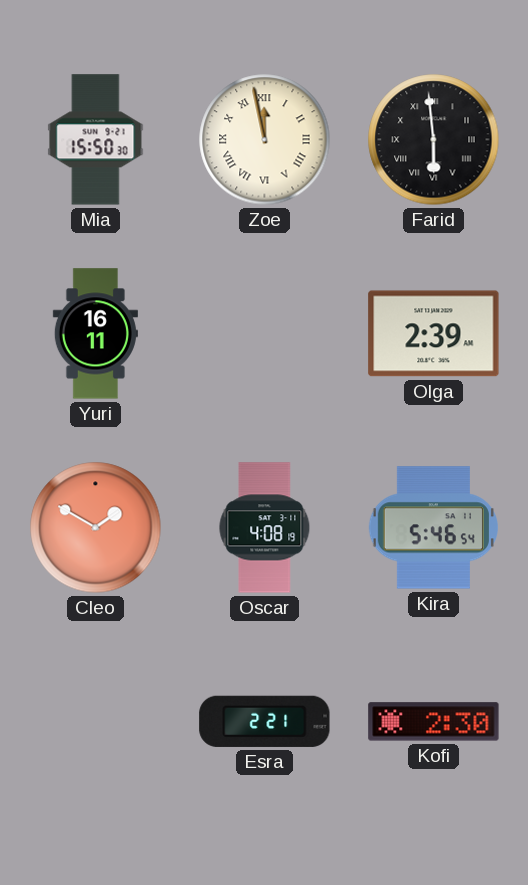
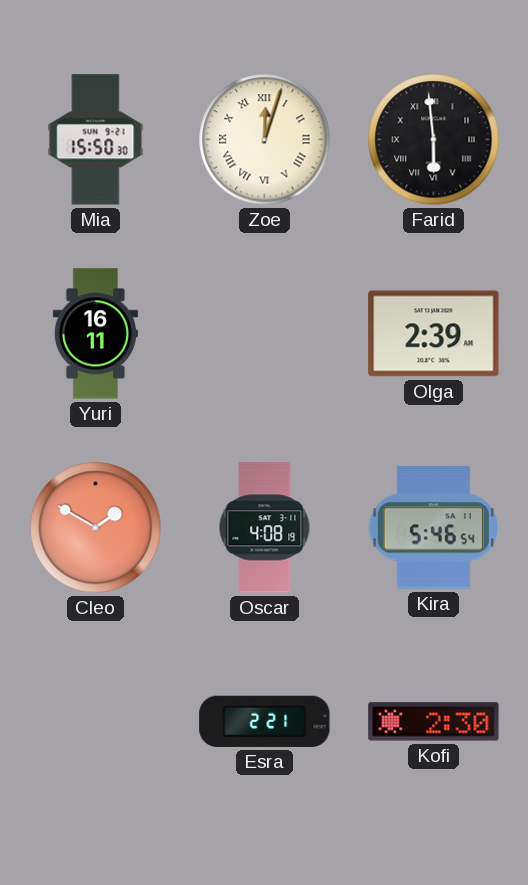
Zoe: 11:58 -> 12:03 (265, 140)
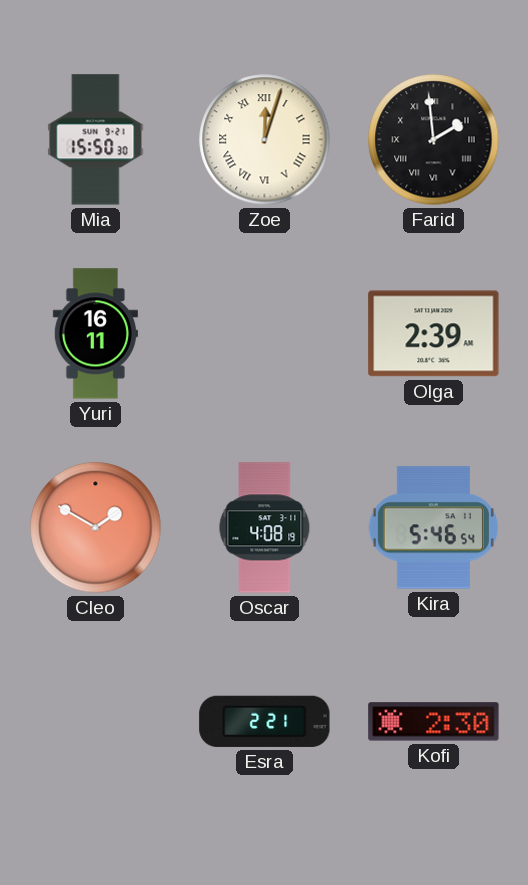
Farid: 5:59 -> 1:59 (434, 140)
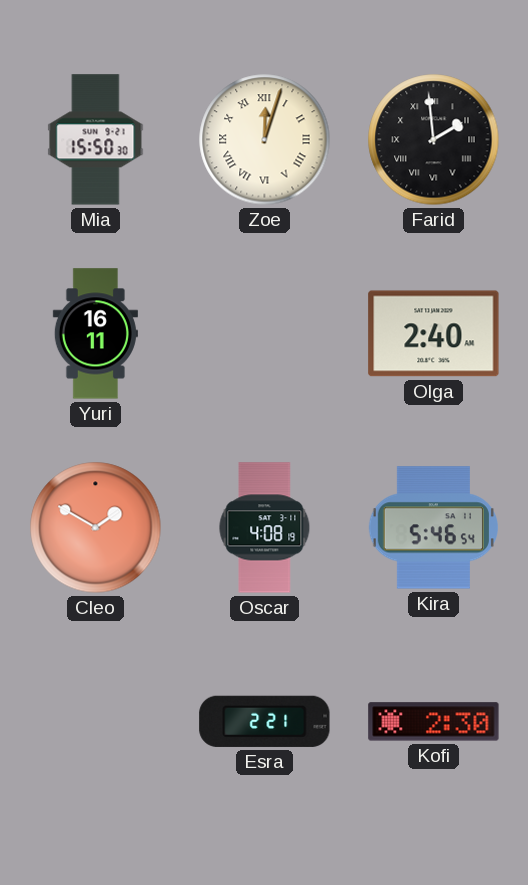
Olga: 2:39 -> 2:40 (434, 334)
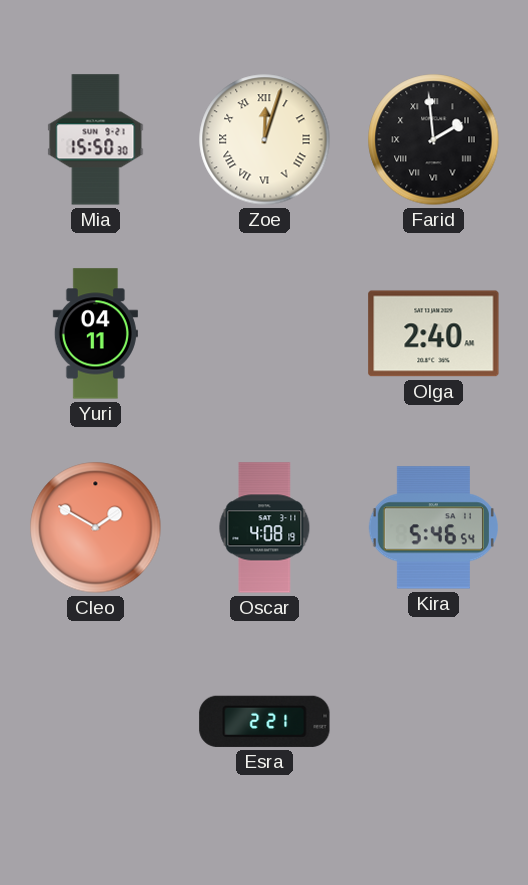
Yuri: 16:11 -> 04:11 (95, 334)
Kofi: 2:30 -> none (434, 722)
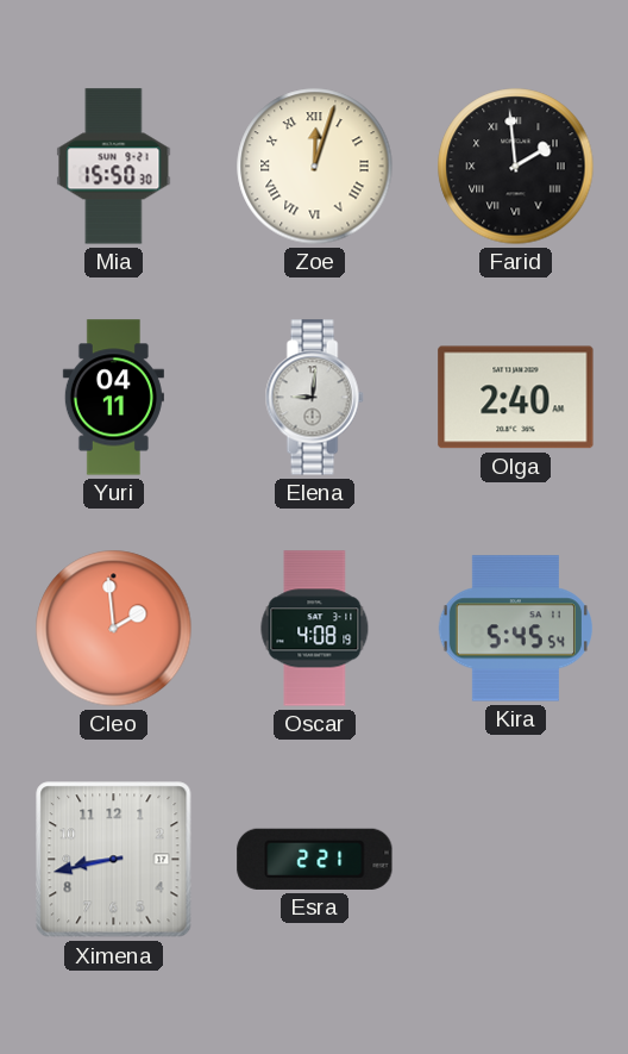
Elena: none -> 9:01 (314, 398)
Cleo: 1:50 -> 1:59 (114, 629)
Kira: 5:46 -> 5:45 (515, 629)
Ximena: none -> 8:43 (114, 860)
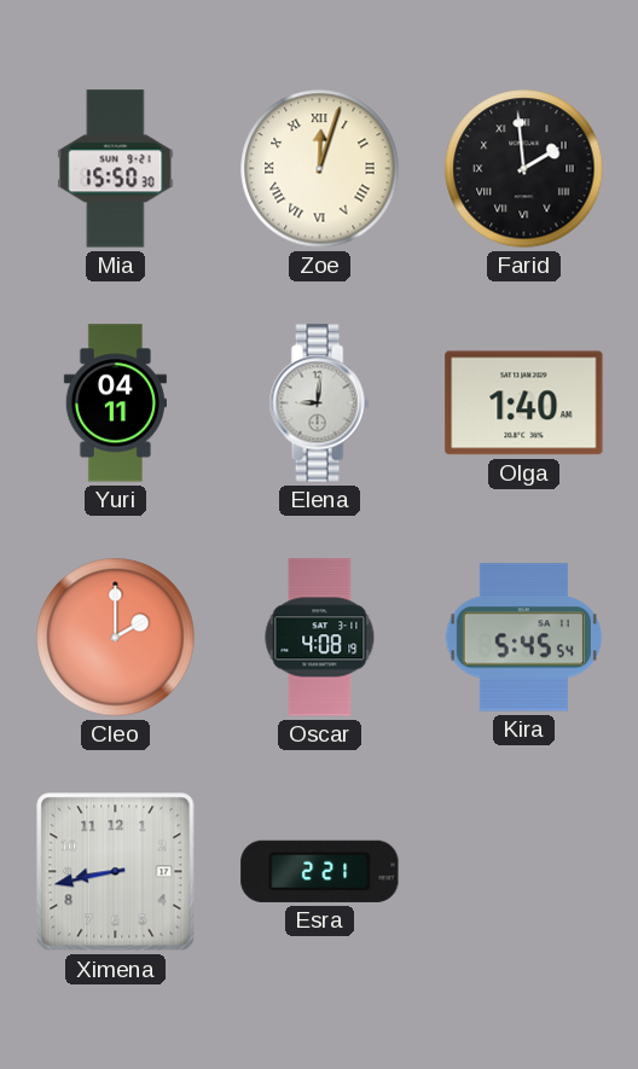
Olga: 2:40 -> 1:40 (524, 403)
Cleo: 1:59 -> 2:00 (116, 638)
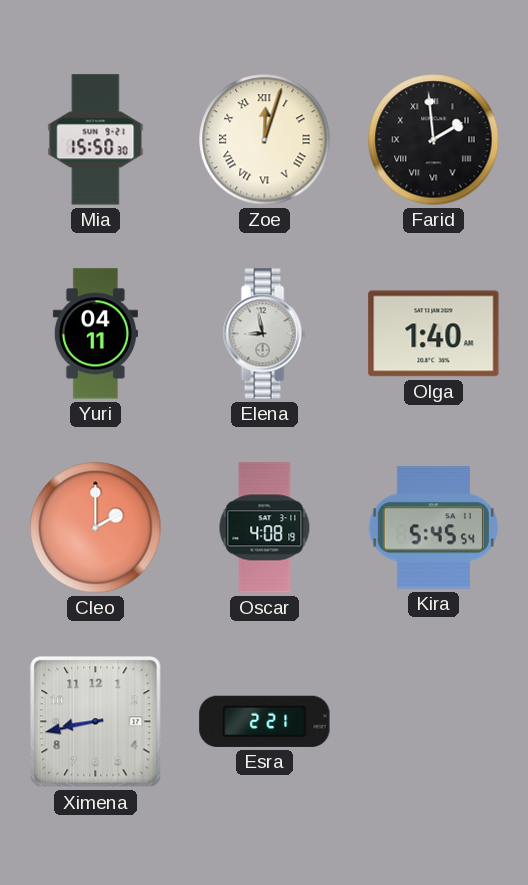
Elena: 9:01 -> 8:58 (264, 334)
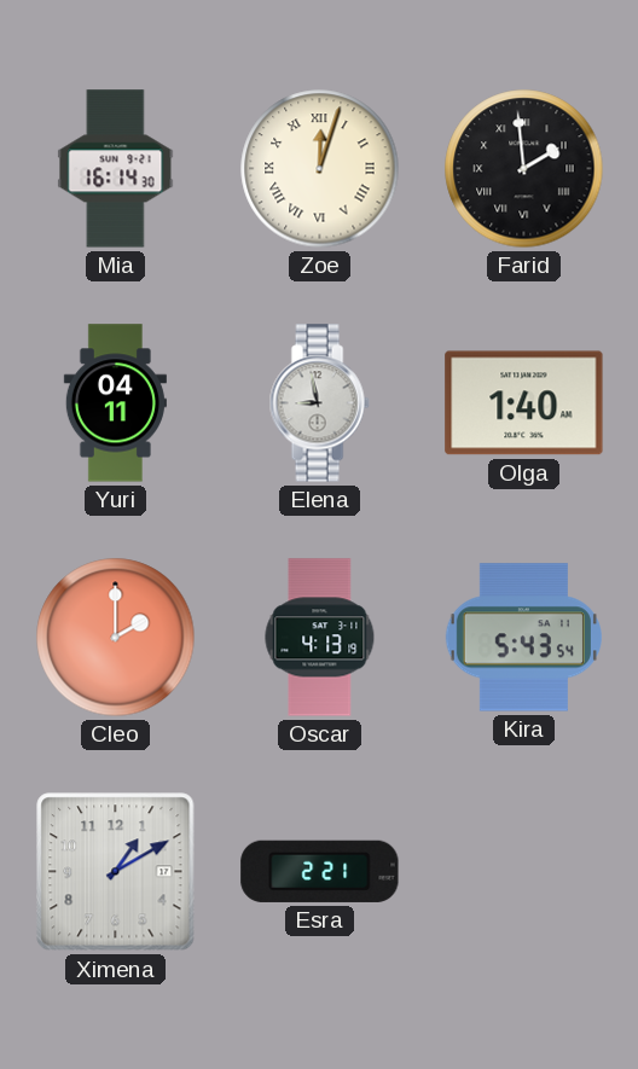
Mia: 15:50 -> 16:14 (116, 169)
Oscar: 4:08 -> 4:13 (320, 638)
Kira: 5:45 -> 5:43 (523, 638)
Ximena: 8:43 -> 1:10 (116, 872)
